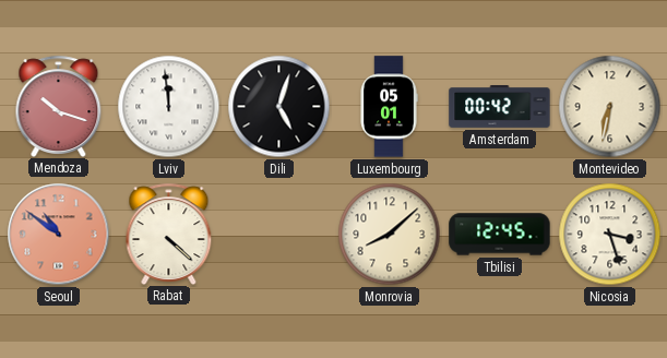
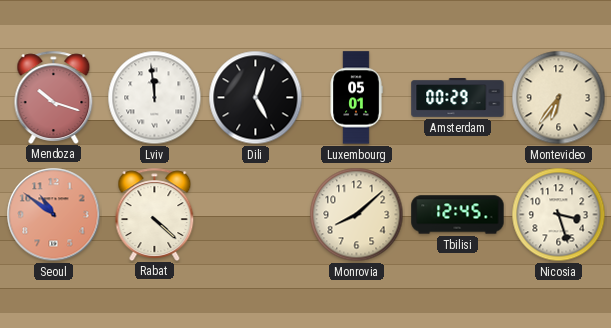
Amsterdam: 00:42 -> 00:29 (458, 98)
Montevideo: 6:32 -> 6:36 (559, 98)
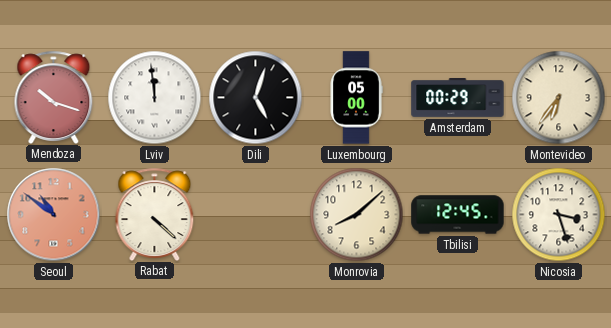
Luxembourg: 05:01 -> 05:00 (356, 98)
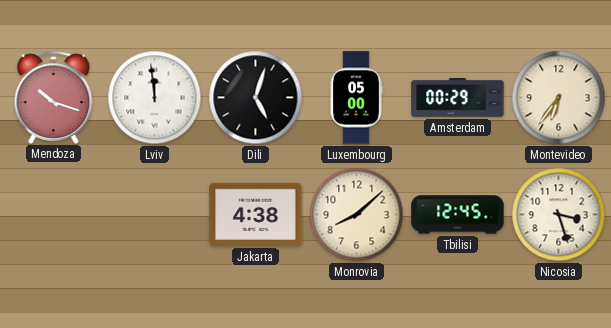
Seoul: 10:51 -> none (54, 215)
Rabat: 4:22 -> none (155, 214)
Jakarta: none -> 4:38 (256, 214)
